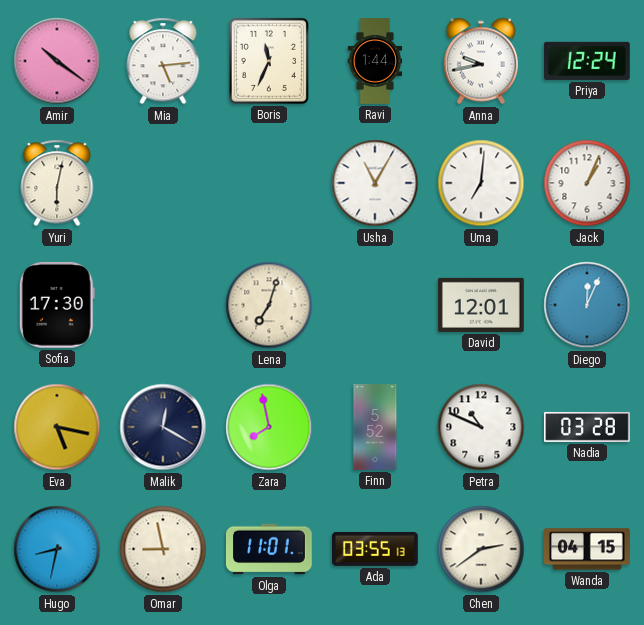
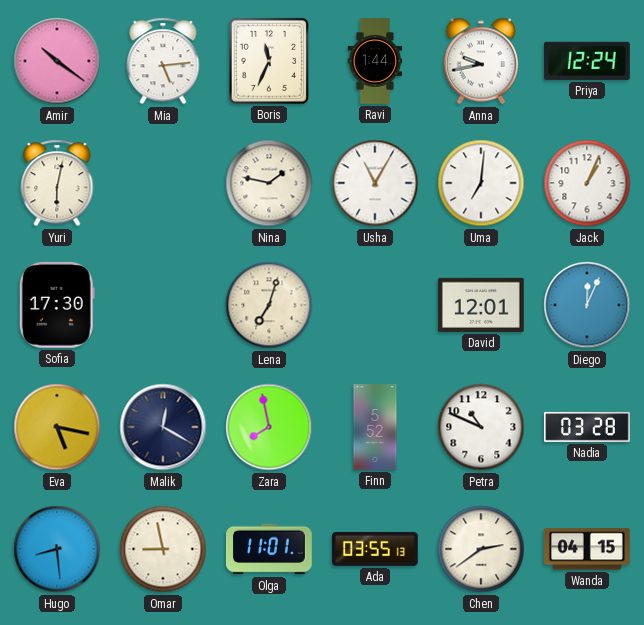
Nina: none -> 1:47 (269, 183)
Hugo: 8:32 -> 8:29 (57, 549)
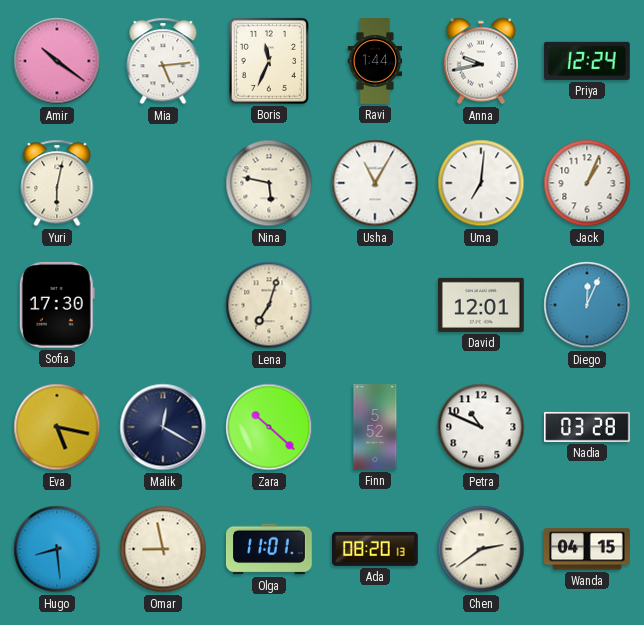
Nina: 1:47 -> 5:47 (269, 183)
Zara: 7:58 -> 10:22 (269, 427)
Ada: 03:55 -> 08:20 (376, 549)
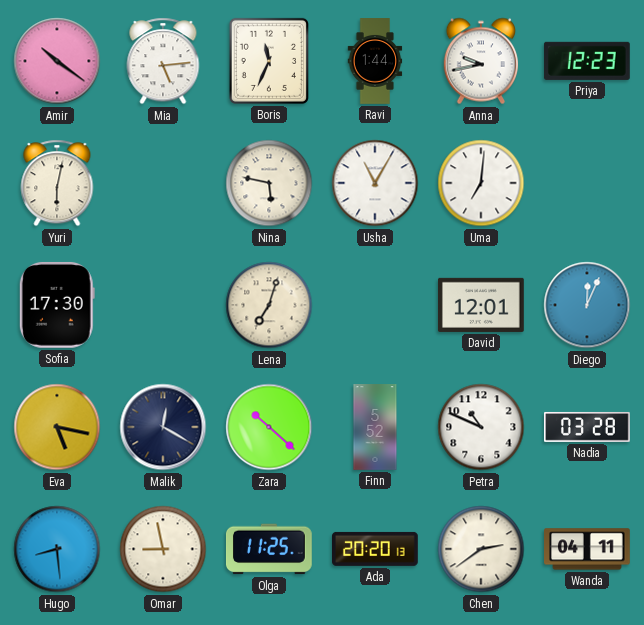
Priya: 12:24 -> 12:23 (587, 61)
Jack: 1:04 -> none (587, 183)
Olga: 11:01 -> 11:25 (269, 549)
Ada: 08:20 -> 20:20 (376, 549)
Wanda: 04:15 -> 04:11 (588, 549)
